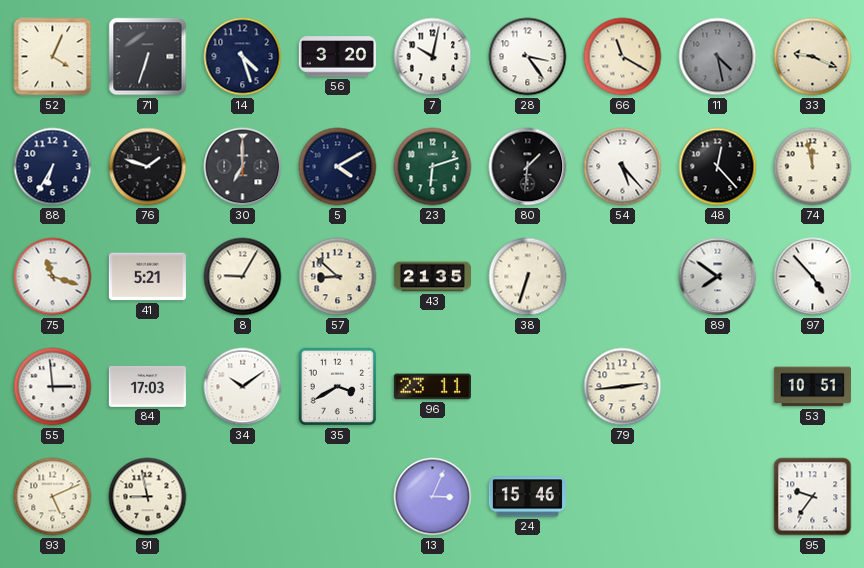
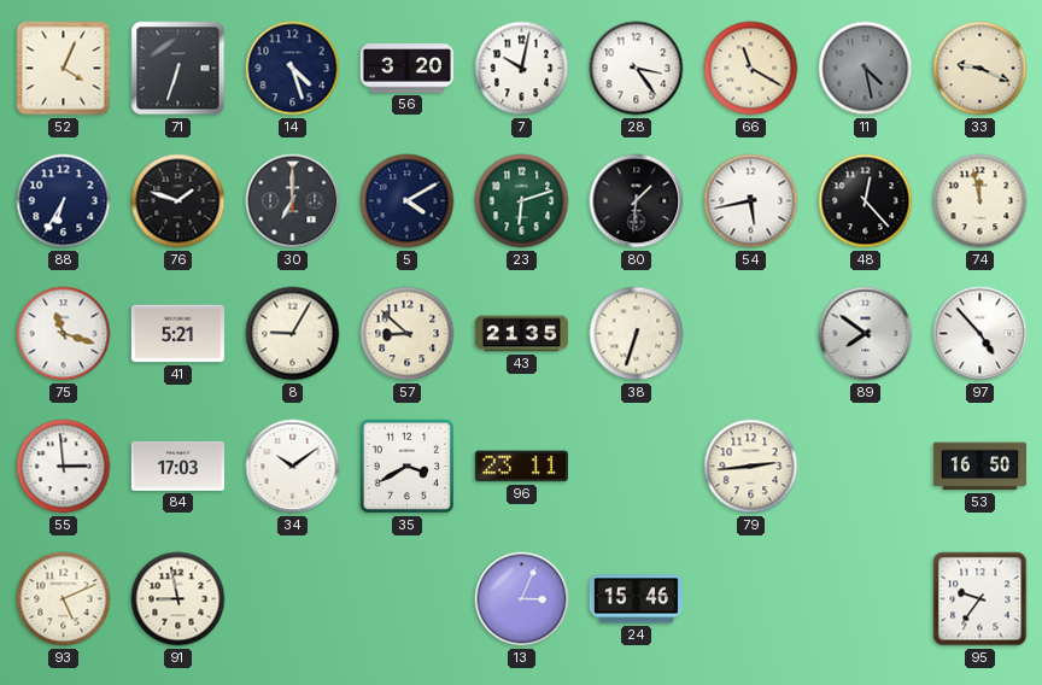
54: 5:23 -> 5:43 (751, 201)
53: 10:51 -> 16:50 (979, 467)
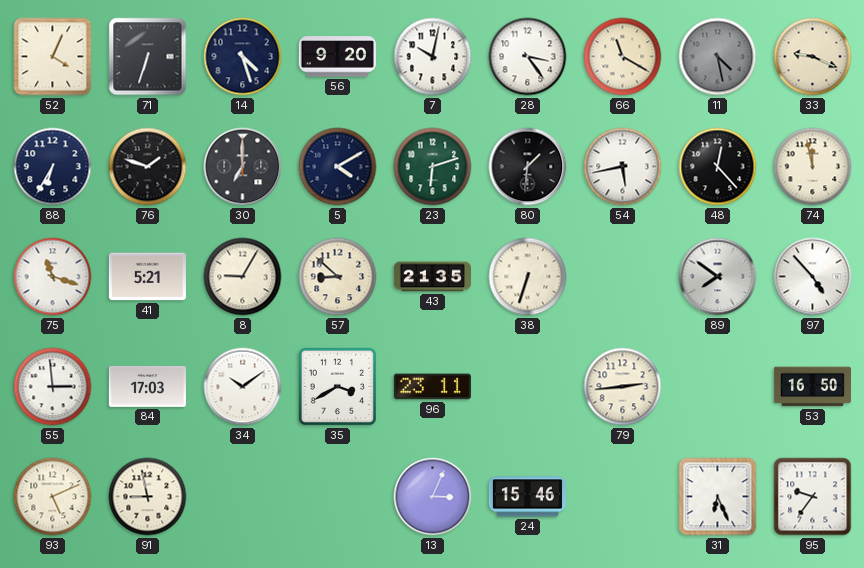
56: 3:20 -> 9:20 (337, 57)
31: none -> 6:26 (718, 497)
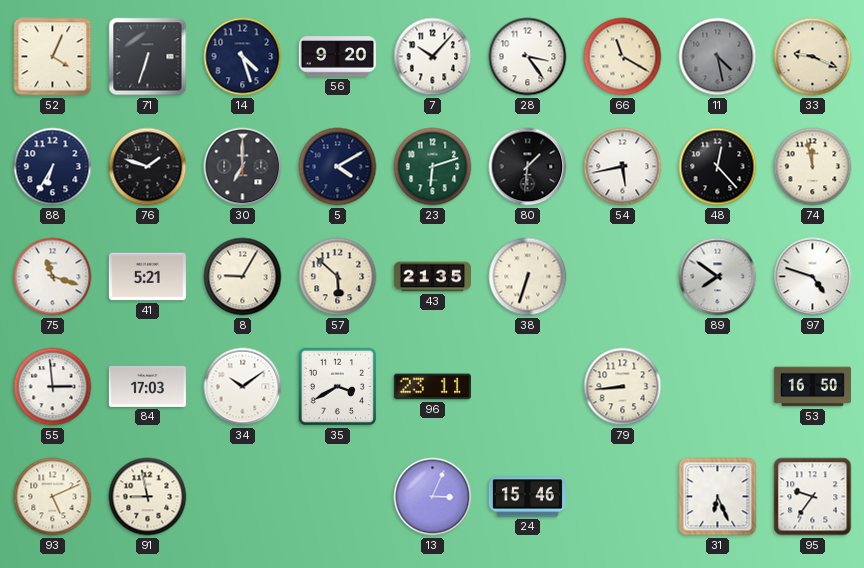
7: 10:02 -> 10:07 (433, 57)
57: 8:52 -> 5:52 (338, 277)
97: 4:53 -> 4:48 (813, 277)
79: 2:44 -> 8:44 (623, 387)
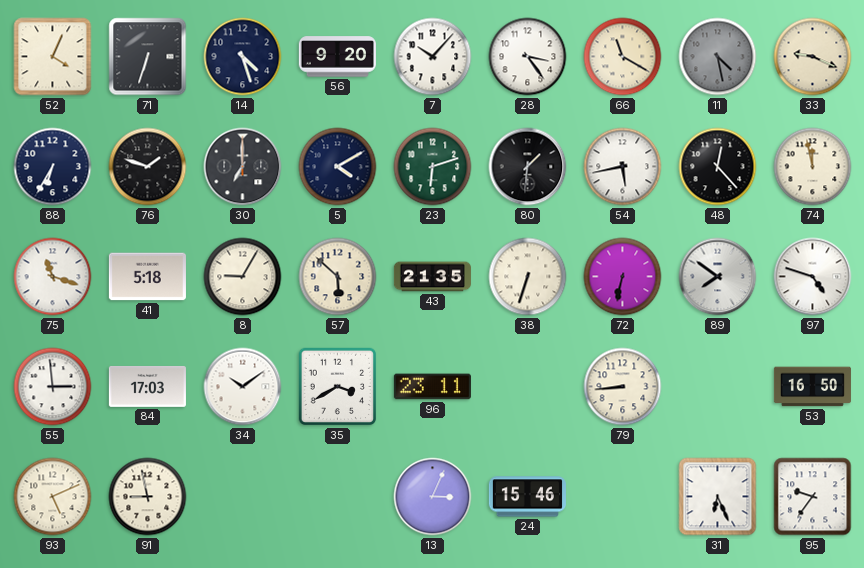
41: 5:21 -> 5:18 (147, 277)
72: none -> 6:32 (623, 277)
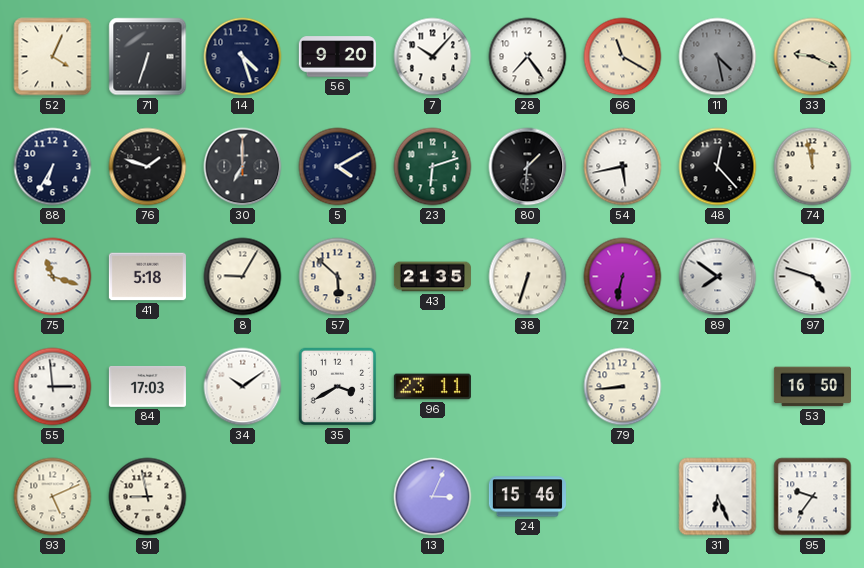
28: 3:24 -> 7:24 (528, 57)
